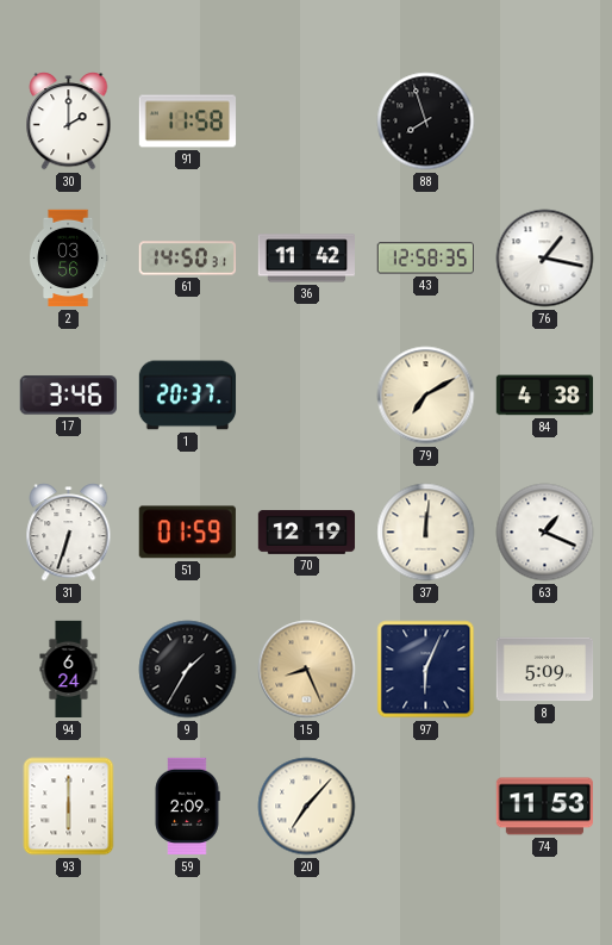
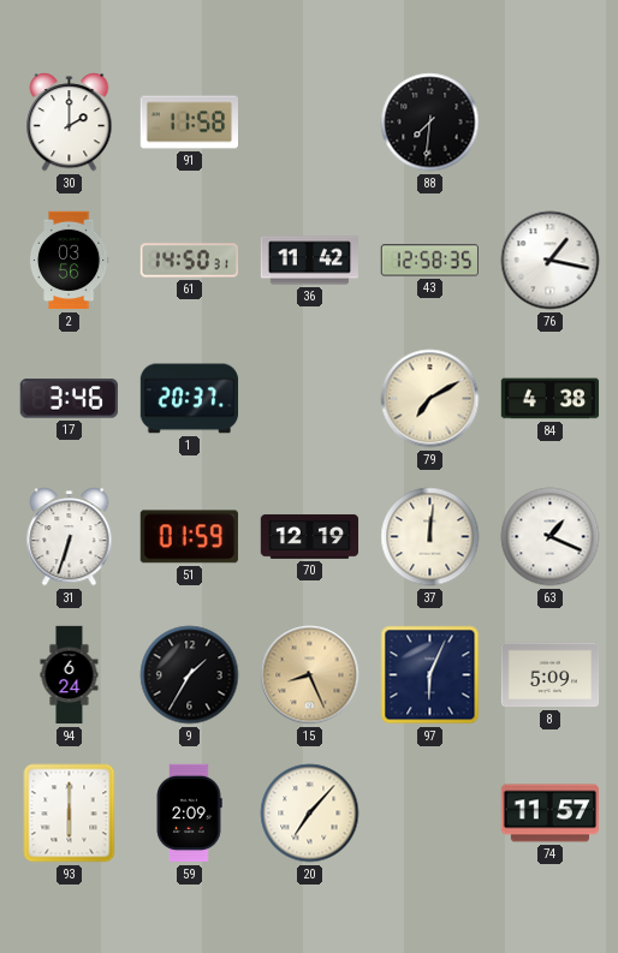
88: 7:57 -> 7:31 (430, 123)
74: 11:53 -> 11:57 (551, 814)
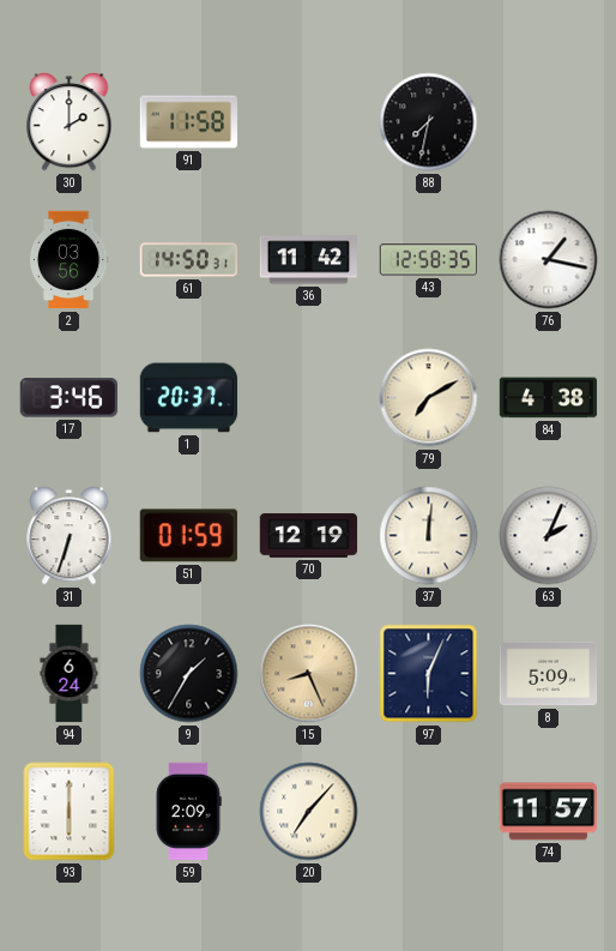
88: 7:31 -> 7:32 (429, 122)
63: 1:19 -> 2:04 (549, 536)
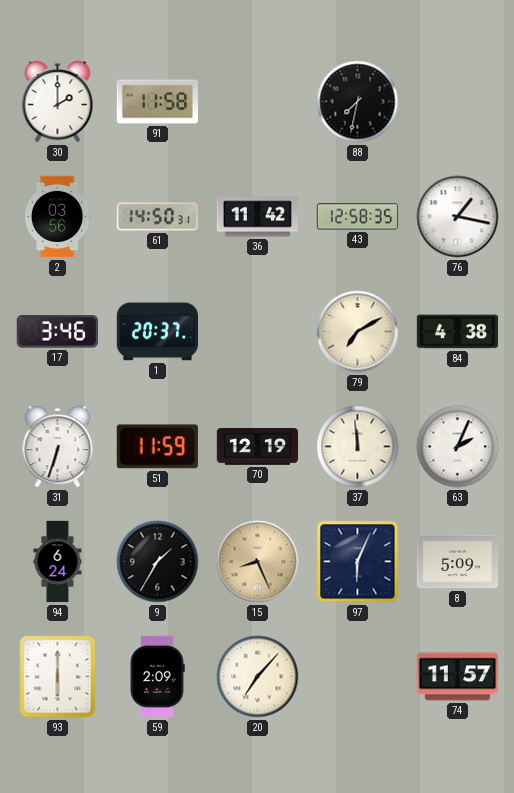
51: 01:59 -> 11:59 (157, 447)
37: 12:01 -> 11:59 (358, 447)
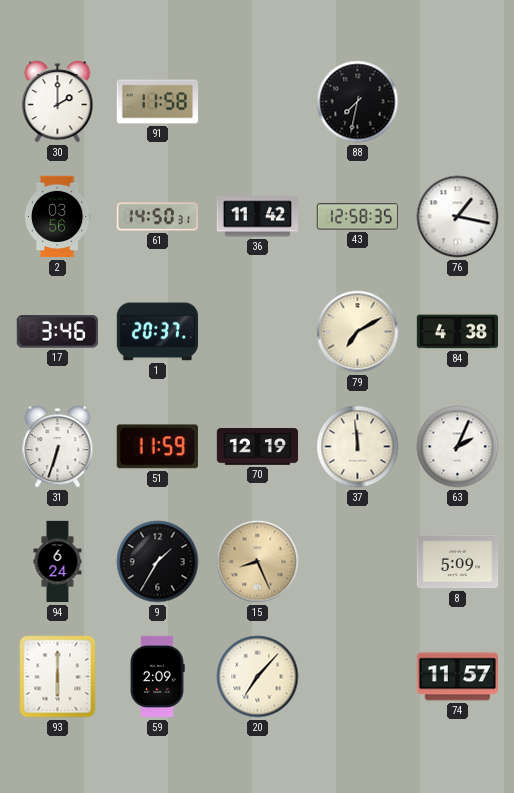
97: 6:04 -> none (358, 562)
